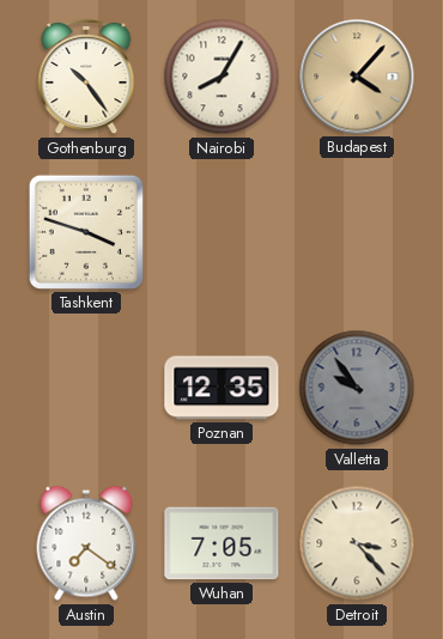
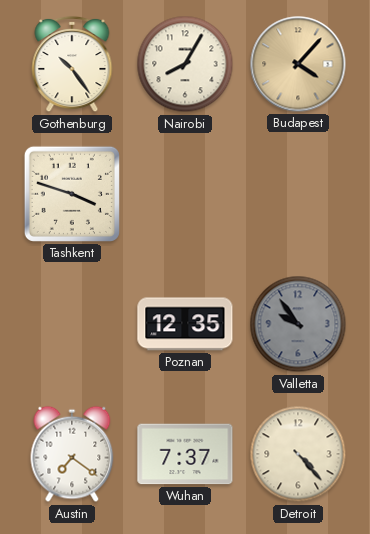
Wuhan: 7:05 -> 7:37 (185, 454)
Detroit: 3:23 -> 4:23 (298, 454)
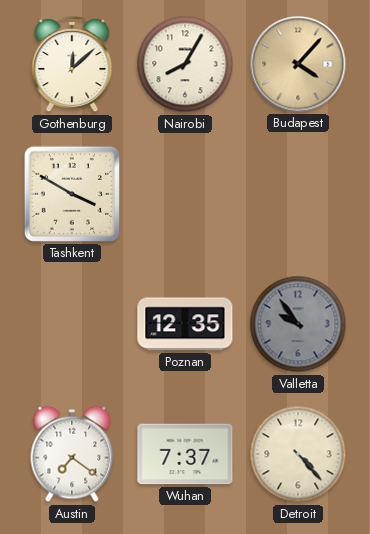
Gothenburg: 10:24 -> 12:08 (72, 64)
Tashkent: 3:48 -> 3:50 (72, 194)
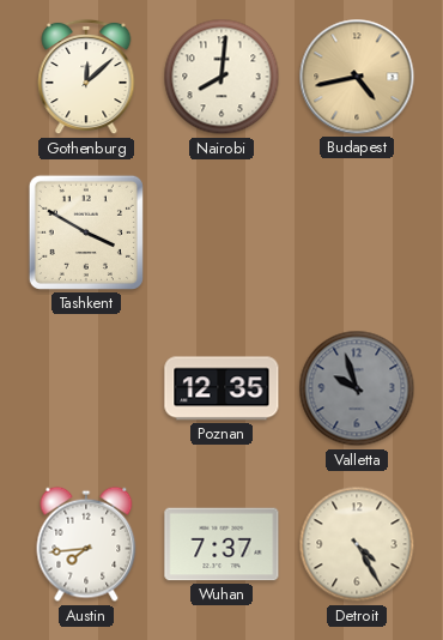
Nairobi: 8:05 -> 8:01 (221, 77)
Budapest: 4:07 -> 4:43 (357, 77)
Valletta: 9:54 -> 9:57 (357, 388)
Austin: 7:21 -> 7:44 (86, 544)
Detroit: 4:23 -> 4:25 (357, 544)
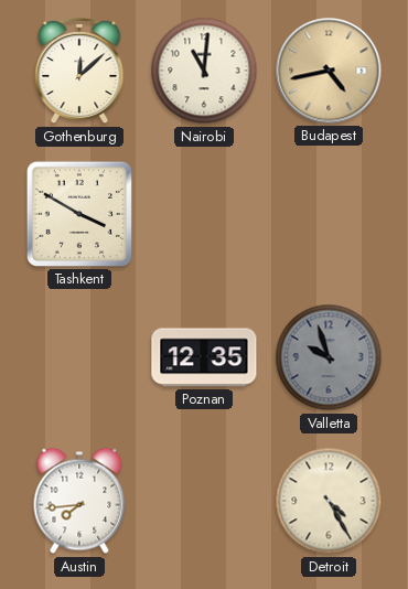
Nairobi: 8:01 -> 11:01 (204, 71)
Wuhan: 7:37 -> none (221, 544)
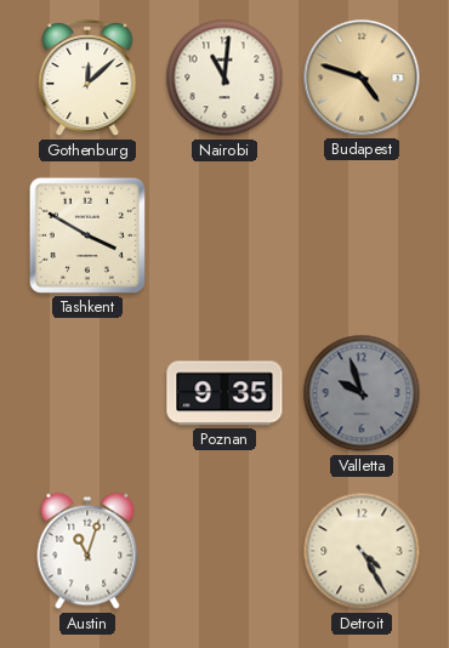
Budapest: 4:43 -> 4:48 (362, 78)
Poznan: 12:35 -> 9:35 (224, 393)
Austin: 7:44 -> 11:03 (87, 551)
